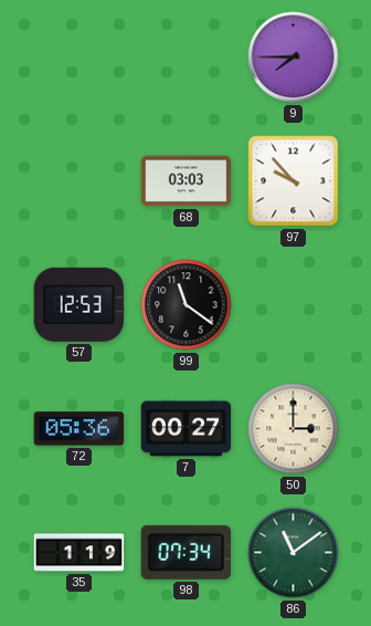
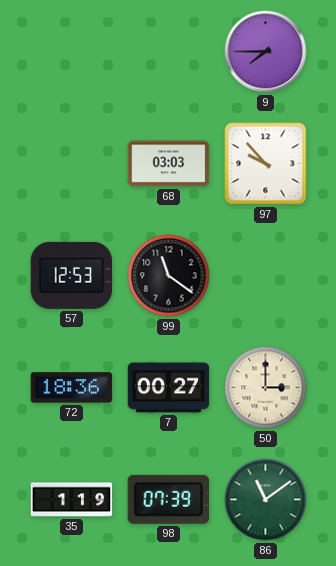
72: 05:36 -> 18:36 (72, 388)
98: 07:34 -> 07:39 (168, 499)
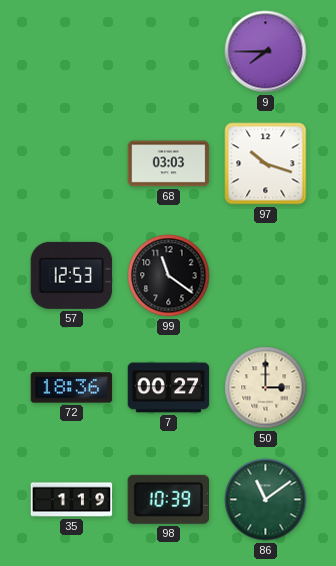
97: 9:53 -> 10:18 (266, 164)
98: 07:39 -> 10:39 (168, 499)
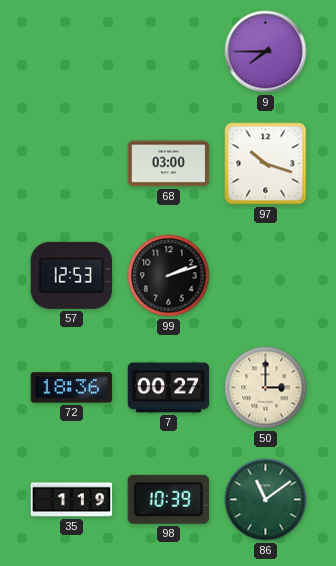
68: 03:03 -> 03:00 (169, 164)
99: 11:21 -> 2:12 (169, 276)
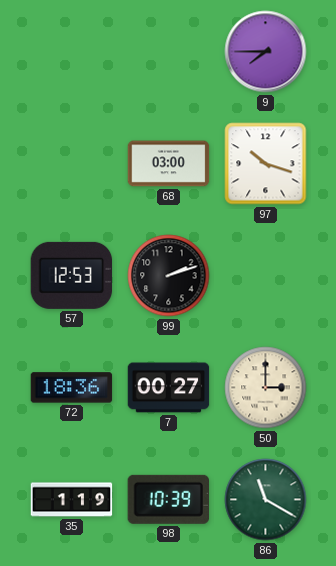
86: 11:09 -> 11:20 (266, 500)
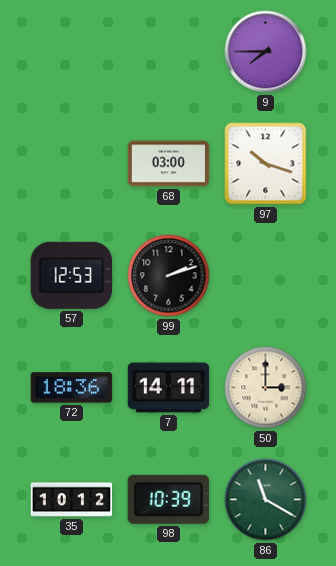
7: 00:27 -> 14:11 (169, 388)
35: 1:19 -> 10:12 (72, 500)
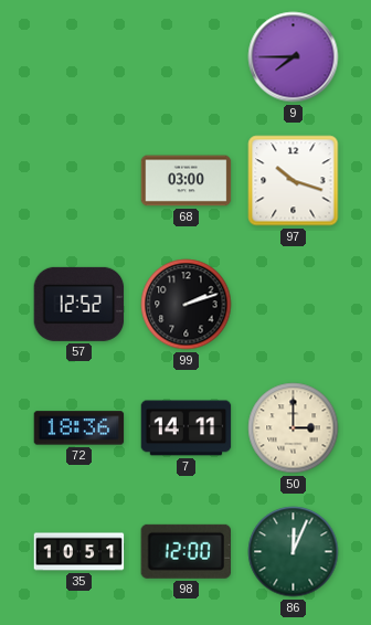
57: 12:53 -> 12:52 (79, 304)
35: 10:12 -> 10:51 (79, 552)
98: 10:39 -> 12:00 (185, 551)
86: 11:20 -> 12:04 (294, 552)
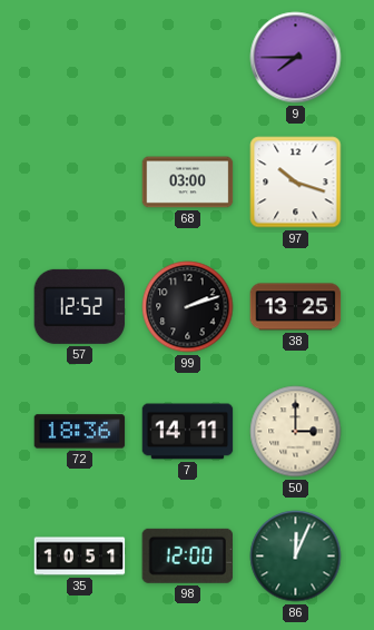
38: none -> 13:25 (296, 307)
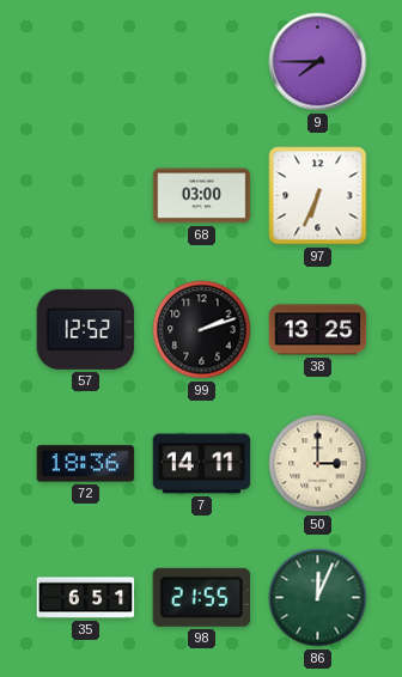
97: 10:18 -> 6:34 (318, 196)
35: 10:51 -> 6:51 (86, 598)
98: 12:00 -> 21:55 (201, 597)
